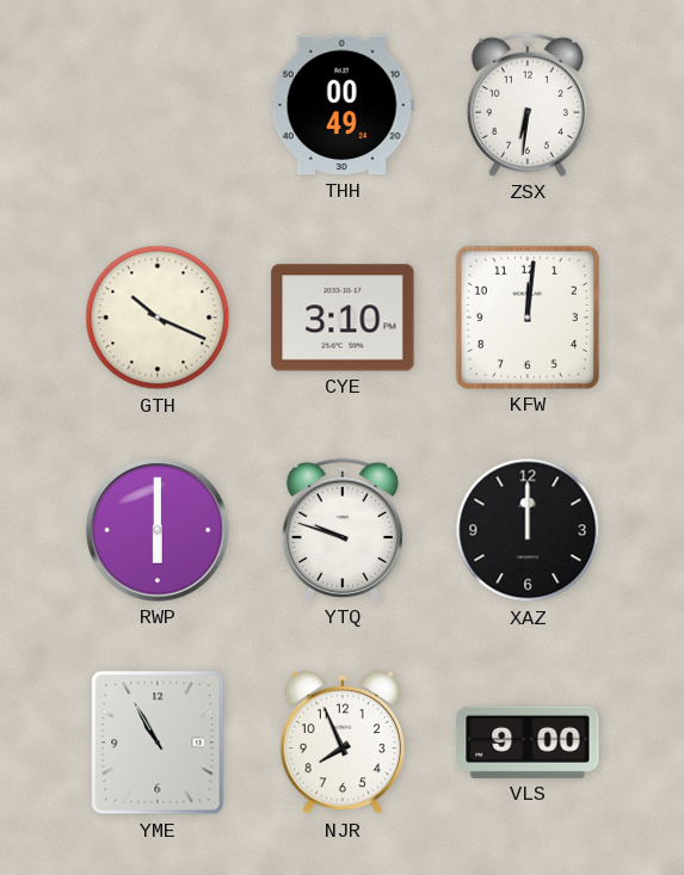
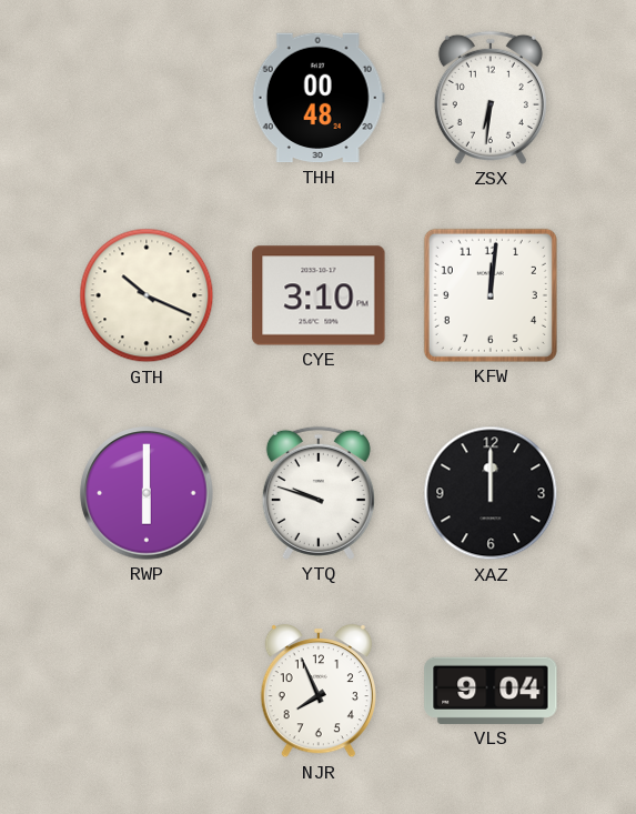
THH: 00:49 -> 00:48 (319, 98)
YME: 10:55 -> none (158, 742)
VLS: 9:00 -> 9:04 (491, 691)
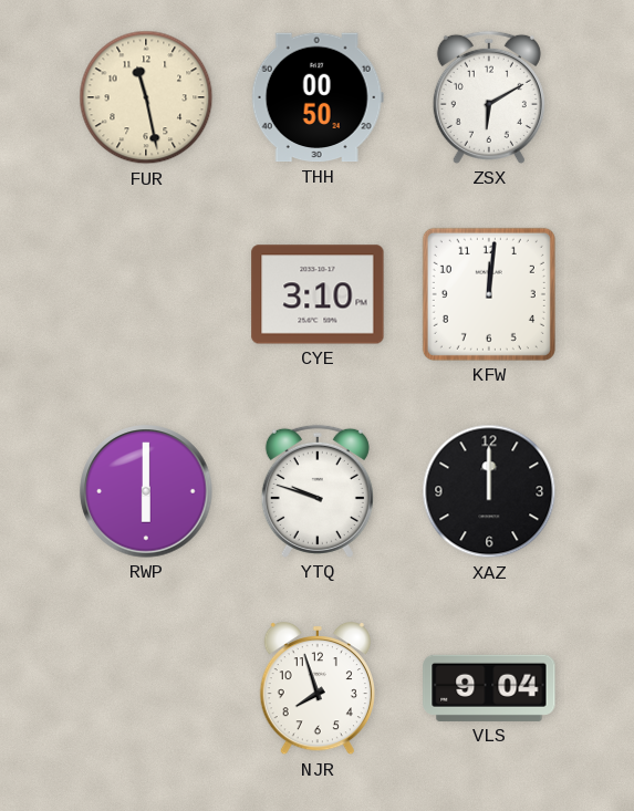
FUR: none -> 11:28 (146, 97)
THH: 00:48 -> 00:50 (318, 97)
ZSX: 6:31 -> 6:10 (489, 97)
GTH: 10:19 -> none (147, 295)
NJR: 7:56 -> 7:57 (318, 688)
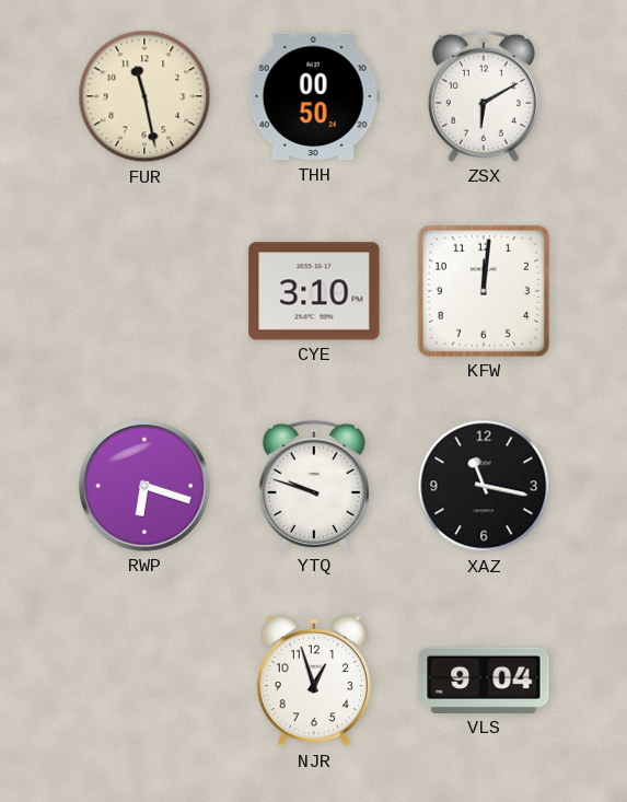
RWP: 6:00 -> 6:18 (144, 486)
XAZ: 12:00 -> 11:17 (484, 486)
NJR: 7:57 -> 12:57 (314, 681)
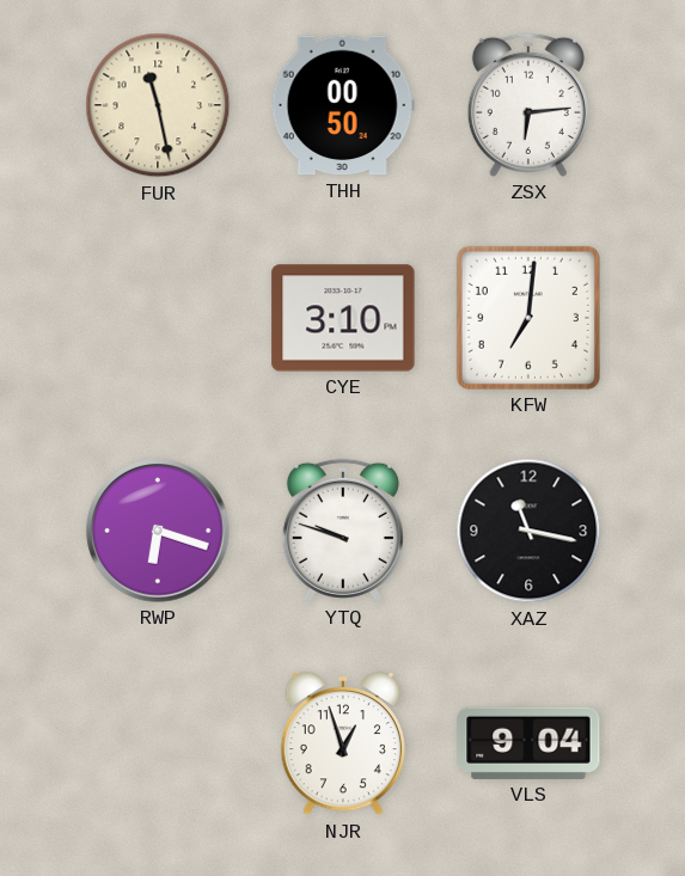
ZSX: 6:10 -> 6:14 (528, 105)
KFW: 12:01 -> 7:01 (528, 318)
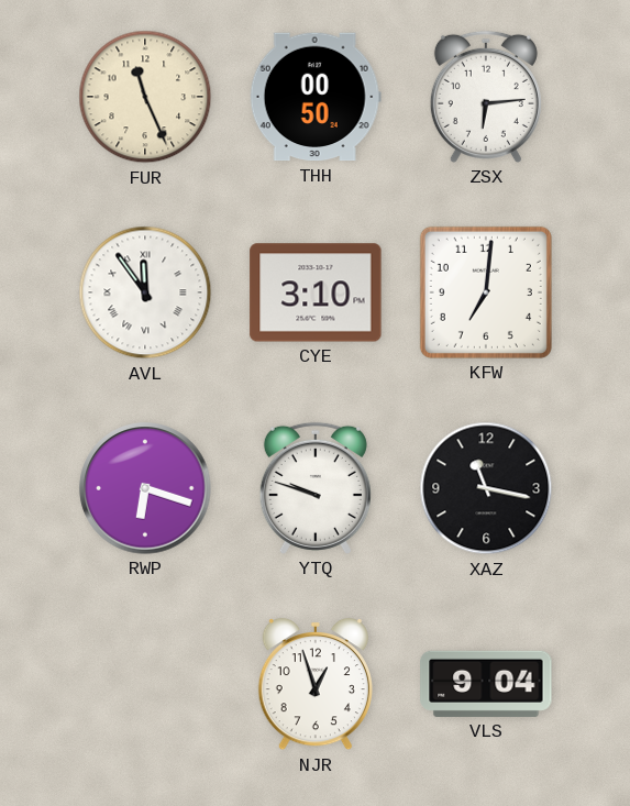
FUR: 11:28 -> 11:26 (145, 97)
AVL: none -> 11:54 (145, 292)
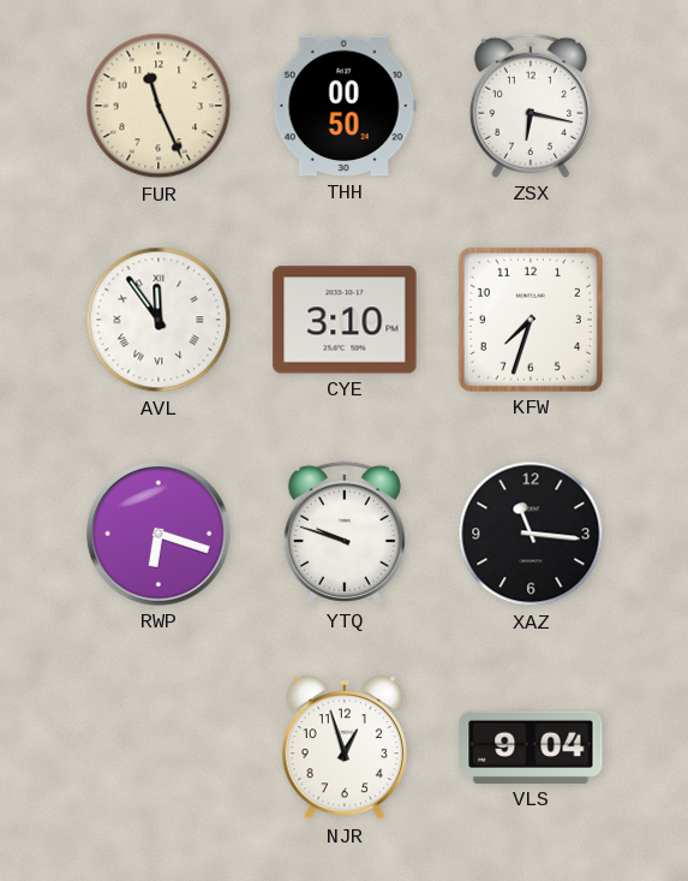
ZSX: 6:14 -> 6:17 (531, 106)
KFW: 7:01 -> 7:33 (531, 320)
XAZ: 11:17 -> 11:16 (531, 534)
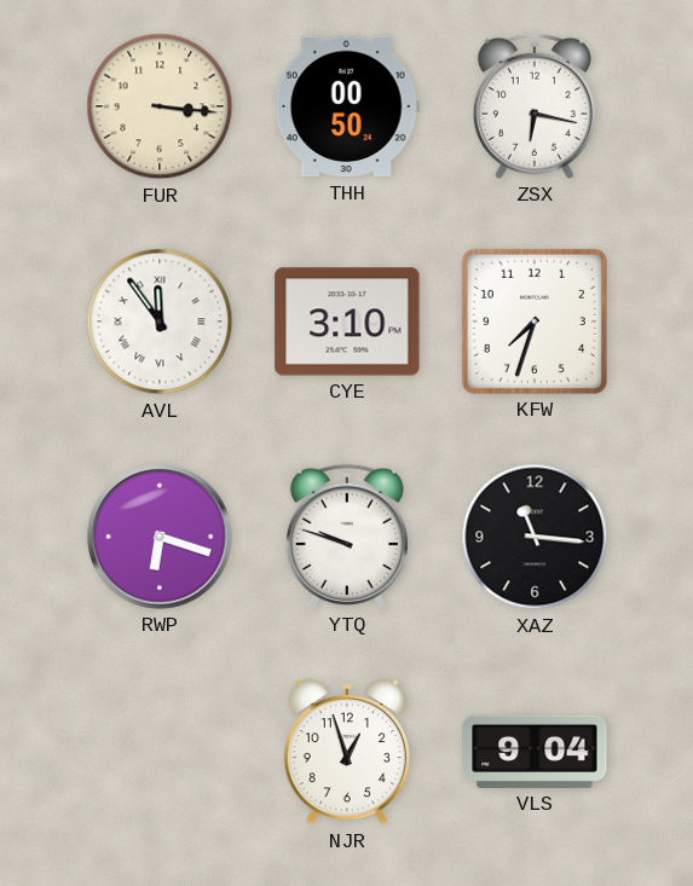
FUR: 11:26 -> 3:16 (160, 106)
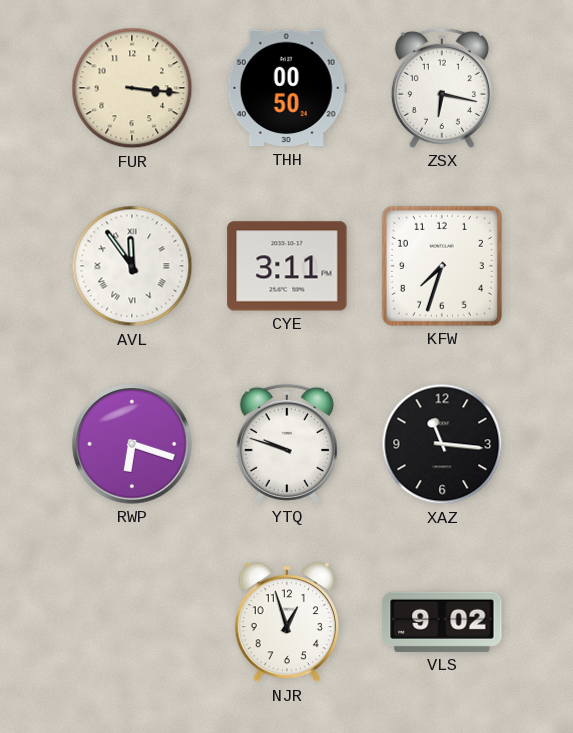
CYE: 3:10 -> 3:11 (287, 266)
VLS: 9:04 -> 9:02 (442, 622)
